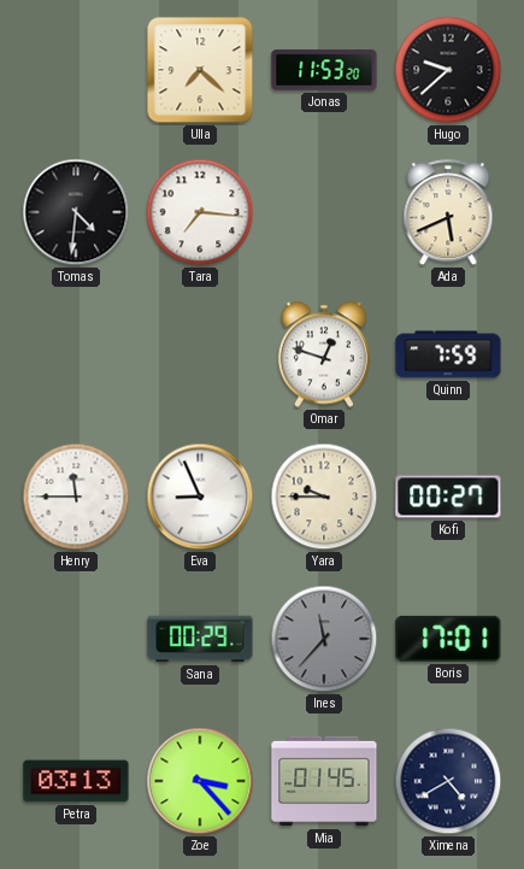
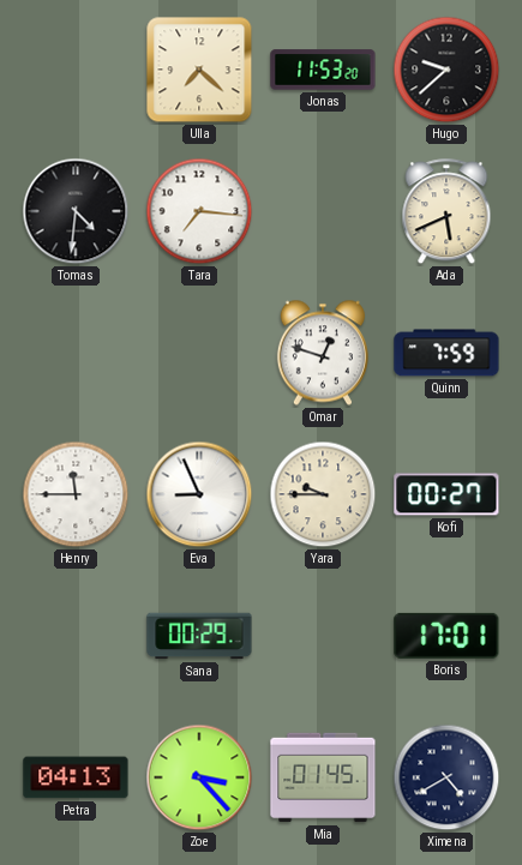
Ines: 11:37 -> none (324, 639)
Petra: 03:13 -> 04:13 (76, 777)
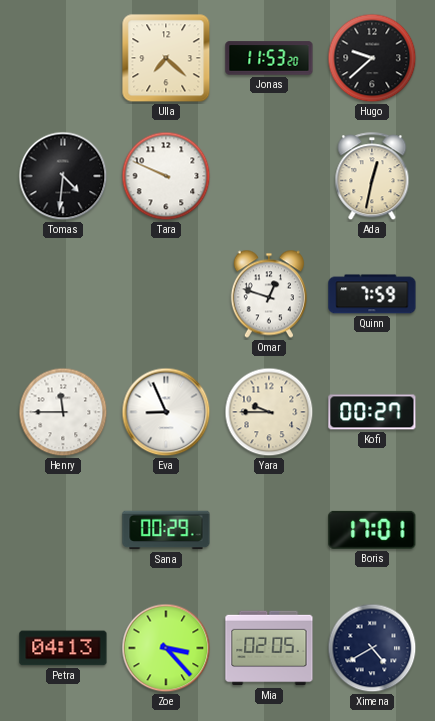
Tara: 7:16 -> 9:49 (166, 176)
Ada: 5:41 -> 12:32 (372, 177)
Mia: 01:45 -> 02:05 (269, 648)
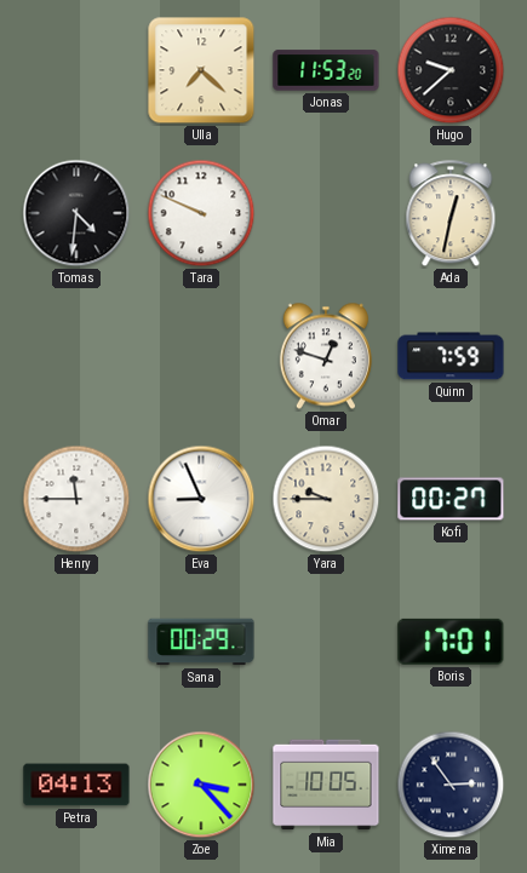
Mia: 02:05 -> 10:05 (326, 785)
Ximena: 4:40 -> 2:54 (451, 785)
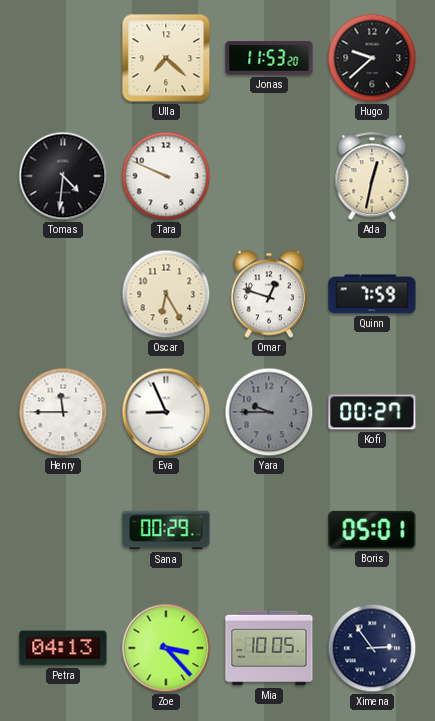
Oscar: none -> 6:25 (166, 294)
Yara dial: cream -> grey (269, 412)
Boris: 17:01 -> 05:01 (372, 530)
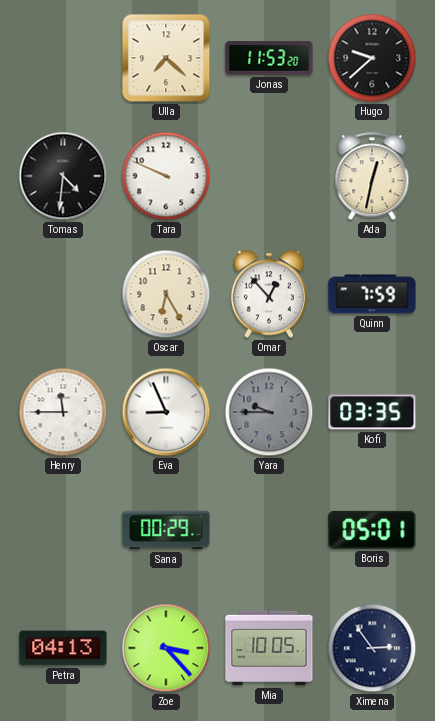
Omar: 12:48 -> 12:53 (269, 294)
Kofi: 00:27 -> 03:35 (372, 412)
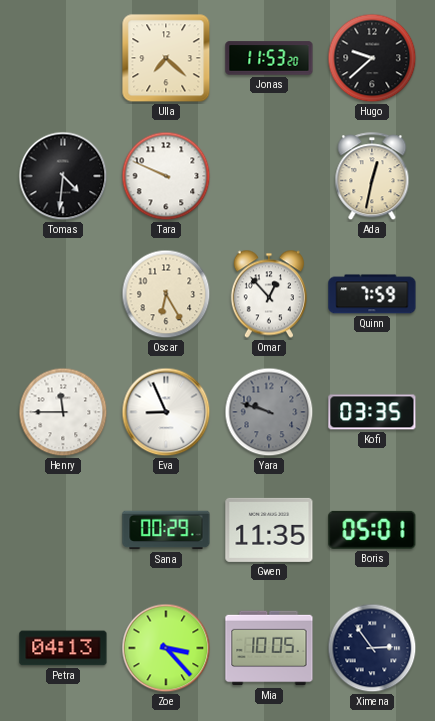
Yara: 9:45 -> 9:48 (269, 412)
Gwen: none -> 11:35 (269, 530)
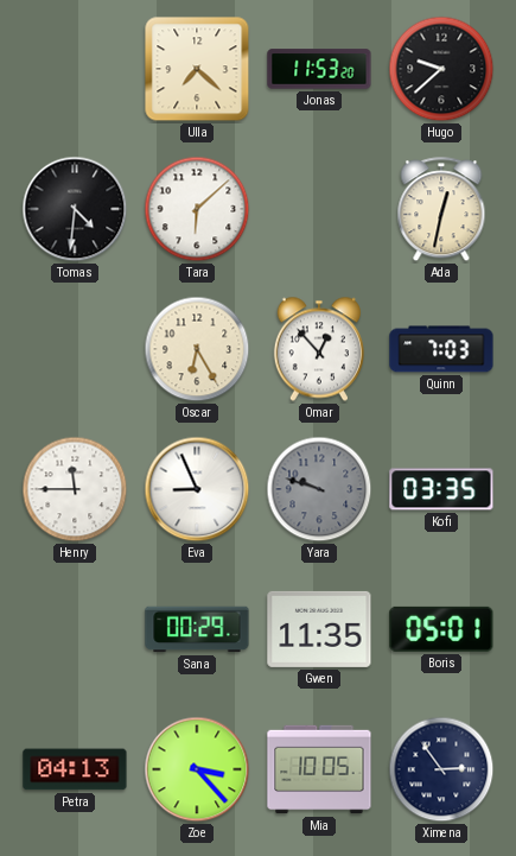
Tara: 9:49 -> 6:08 (197, 209)
Quinn: 7:59 -> 7:03 (441, 349)
